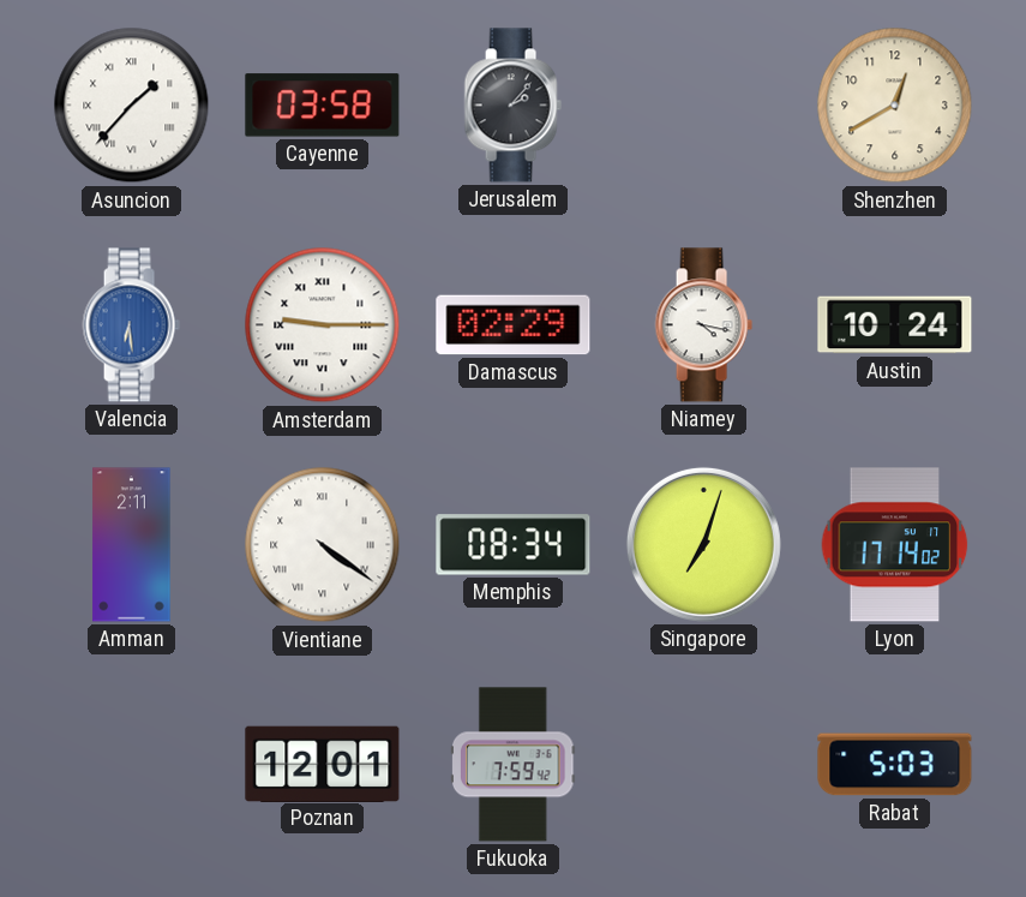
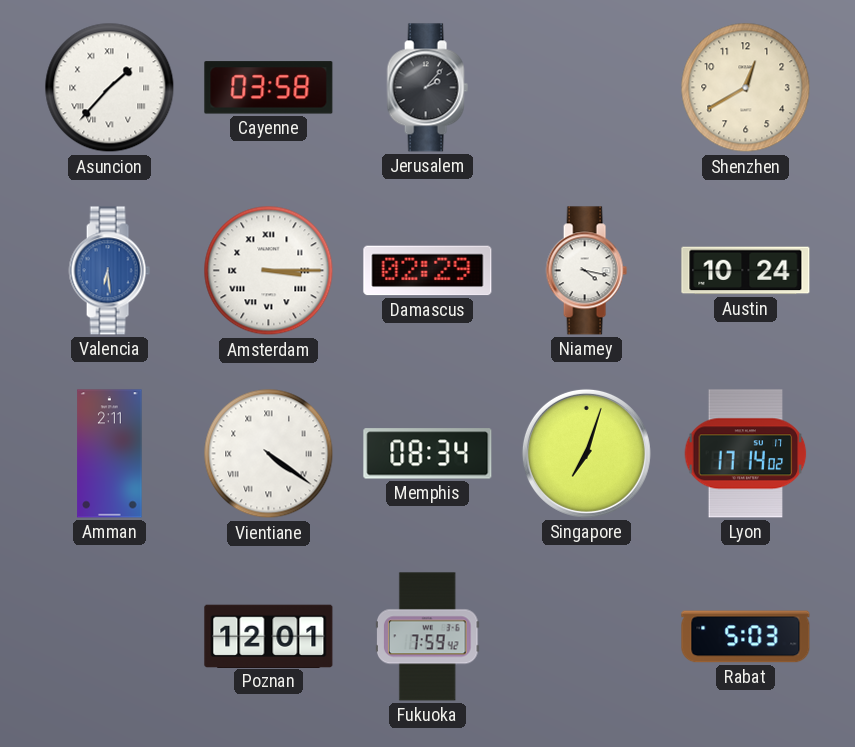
Amsterdam: 9:15 -> 3:15 (269, 271)
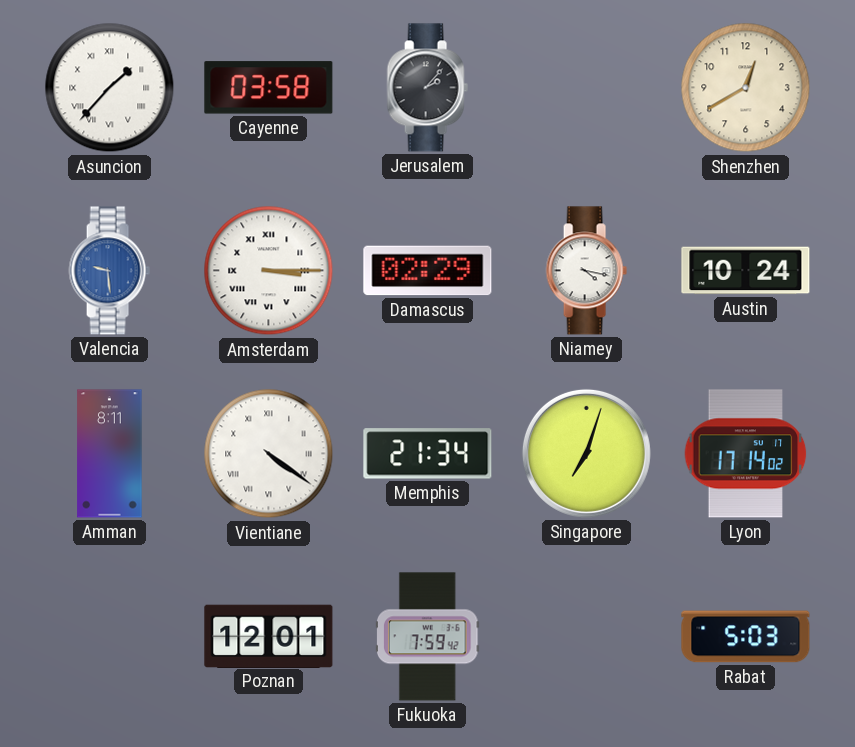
Valencia: 6:29 -> 9:29 (109, 271)
Amman: 2:11 -> 8:11 (110, 454)
Memphis: 08:34 -> 21:34 (428, 454)
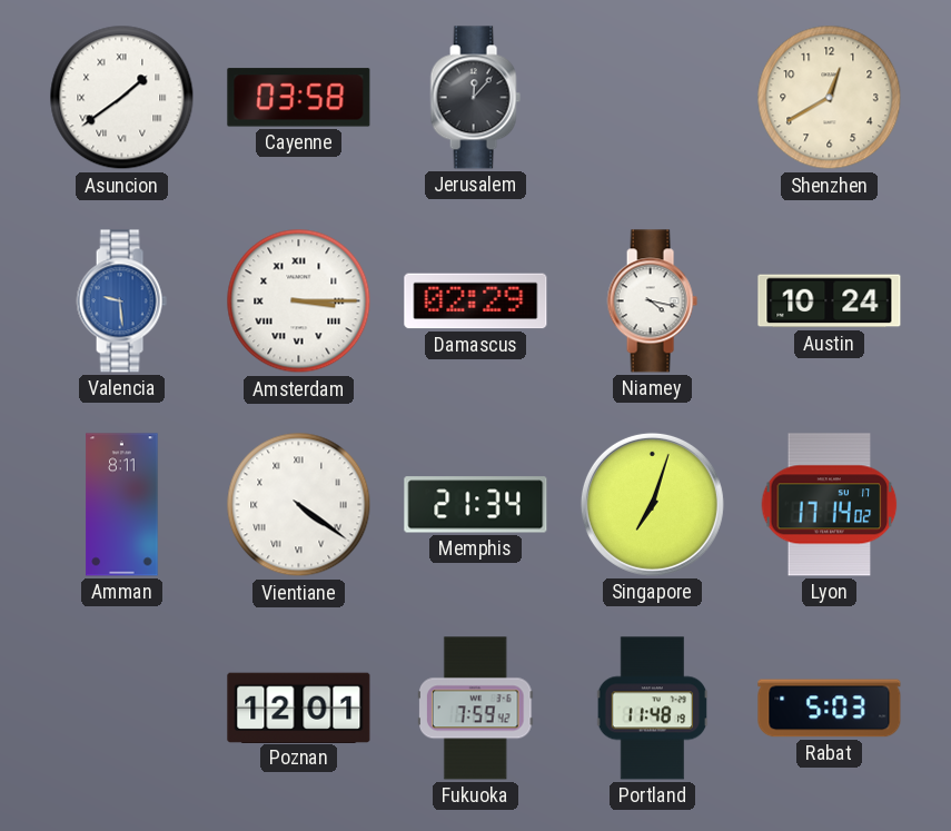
Asuncion: 1:37 -> 1:39 (122, 98)
Jerusalem: 2:07 -> 12:07 (475, 98)
Portland: none -> 11:48 (653, 709)
